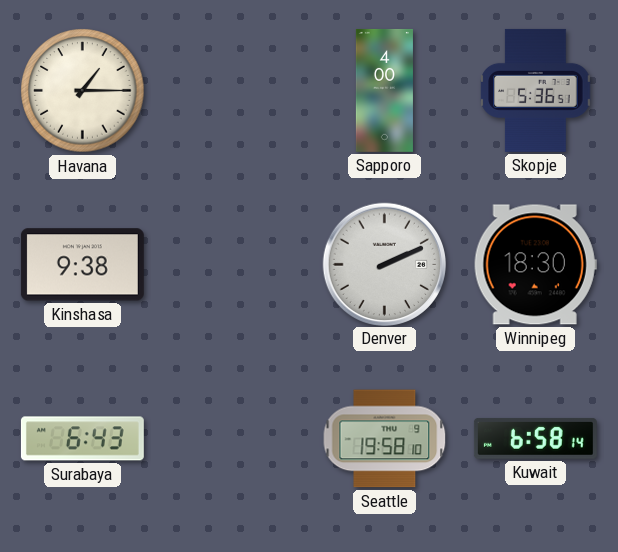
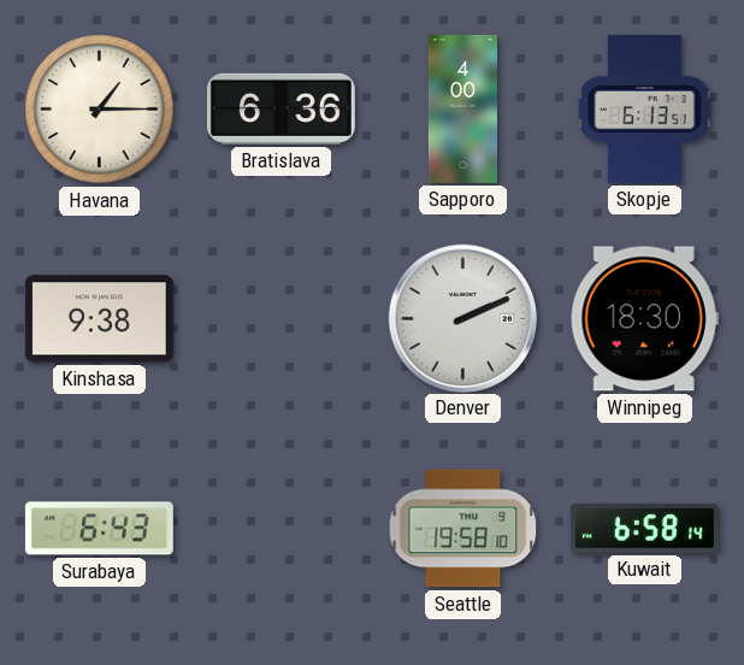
Bratislava: none -> 6:36 (281, 108)
Skopje: 5:36 -> 6:13 (645, 108)
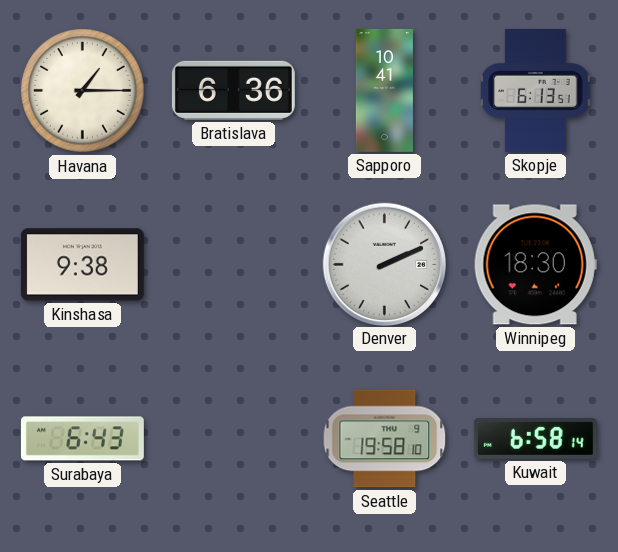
Sapporo: 4:00 -> 10:41 (384, 90)
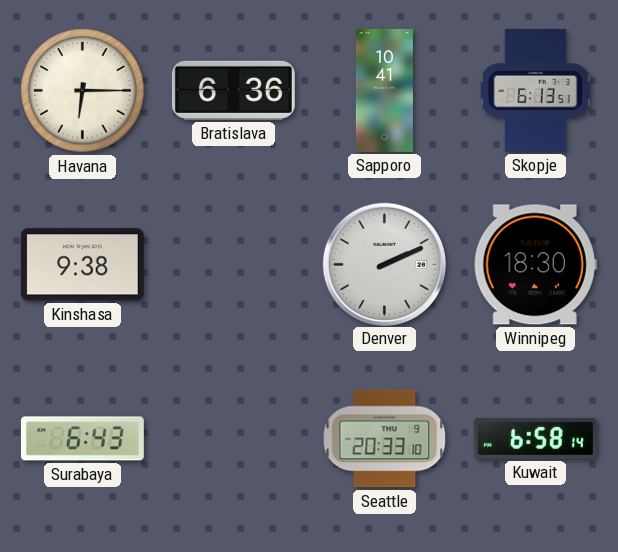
Havana: 1:15 -> 6:15 (83, 91)
Seattle: 19:58 -> 20:33 (385, 439)
